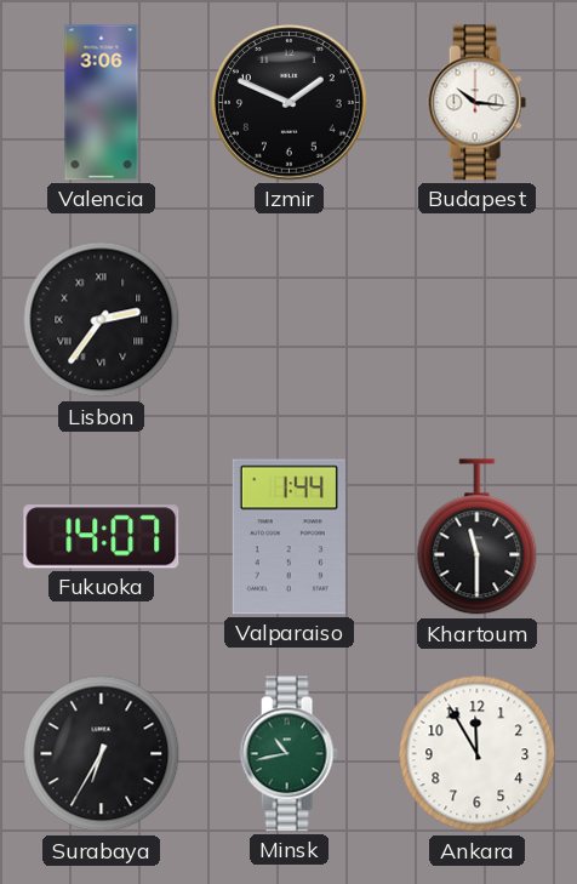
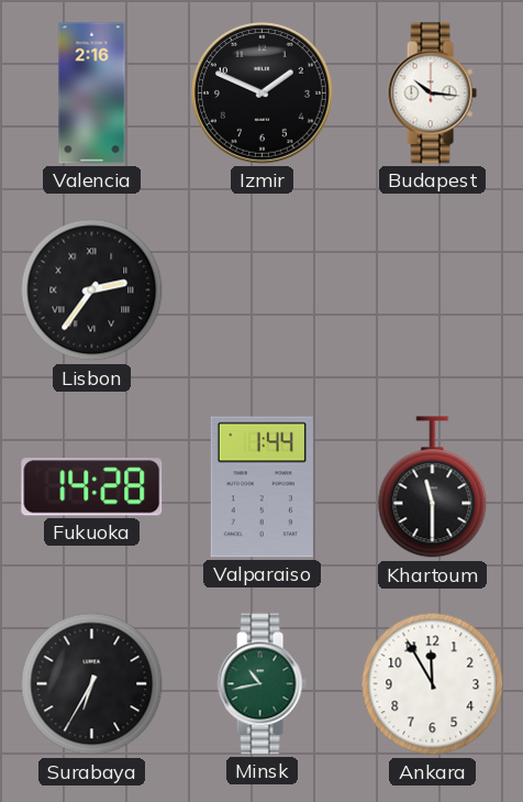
Valencia: 3:06 -> 2:16 (92, 94)
Fukuoka: 14:07 -> 14:28 (92, 487)
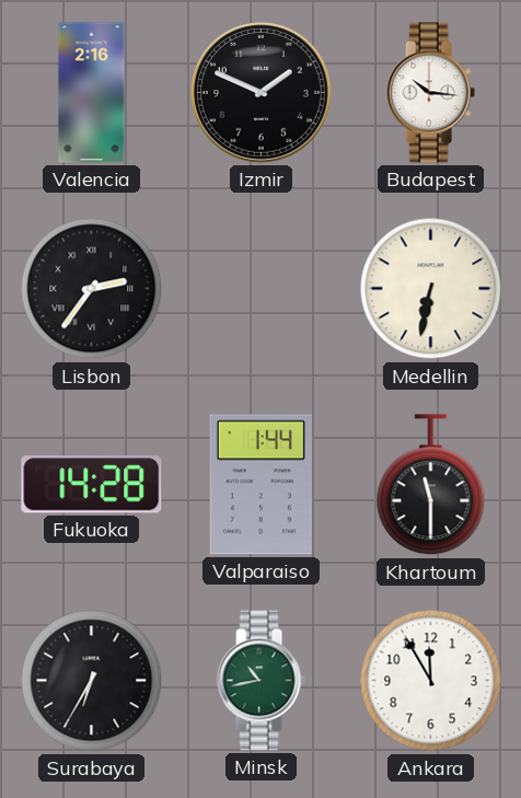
Medellin: none -> 6:32 (431, 289)
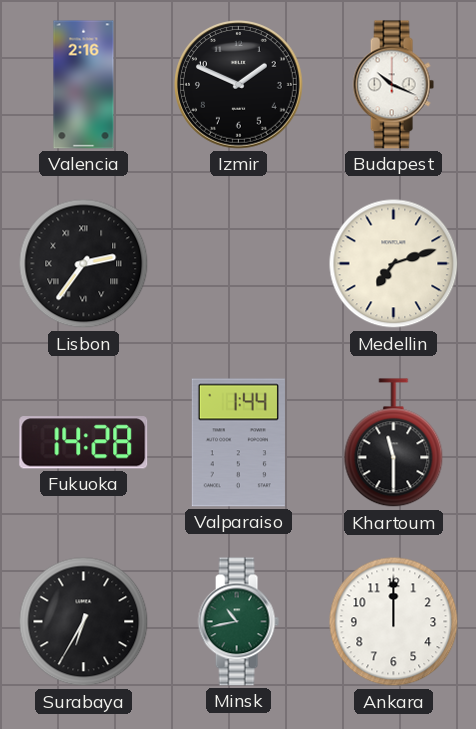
Budapest: 10:16 -> 10:19 (393, 85)
Medellin: 6:32 -> 7:12 (394, 264)
Ankara: 11:55 -> 12:00 (394, 622)
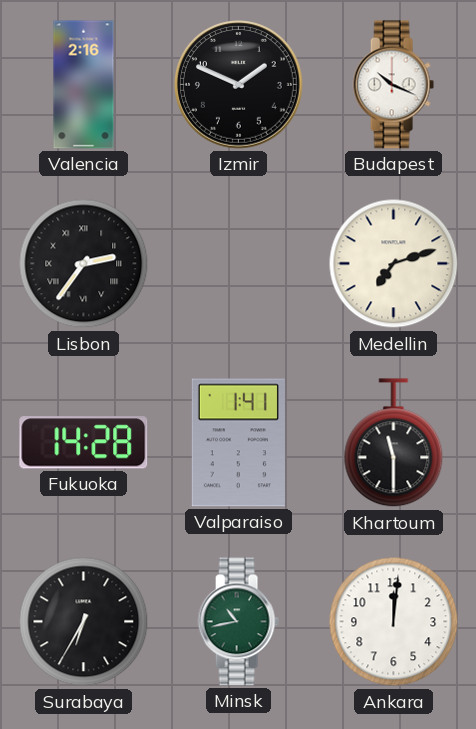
Valparaiso: 1:44 -> 1:41 (238, 443)
Ankara: 12:00 -> 12:01 (394, 622)
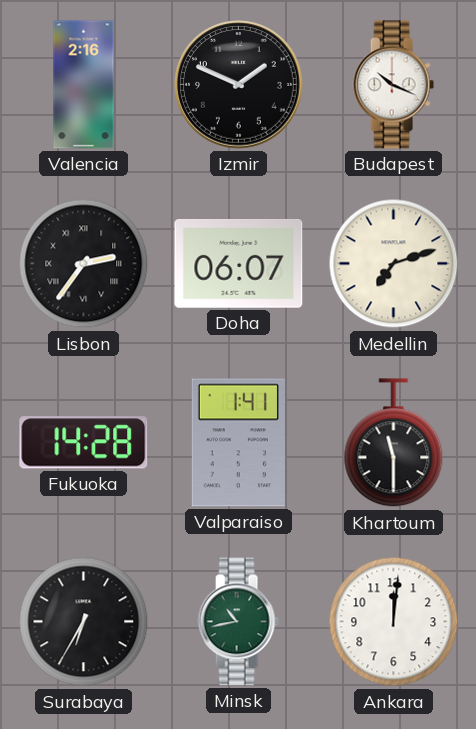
Doha: none -> 06:07 (239, 264)
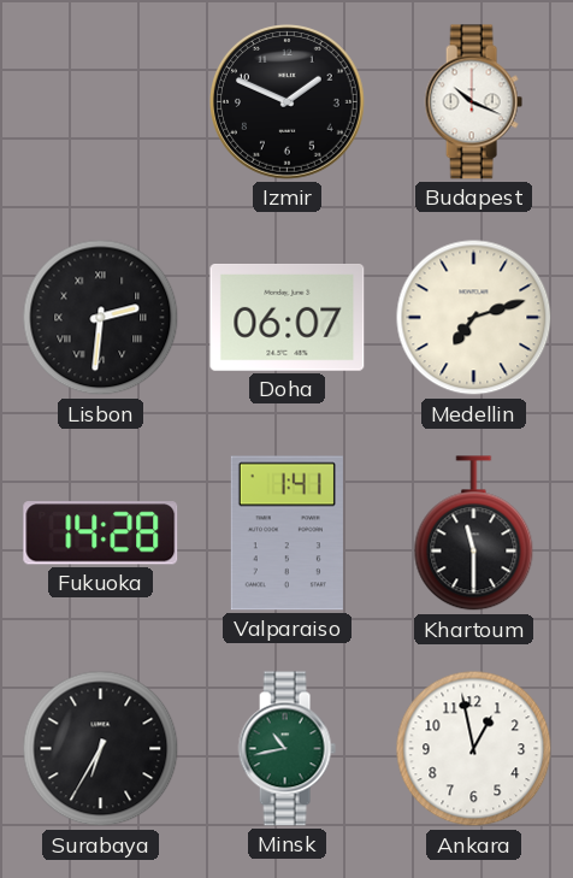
Valencia: 2:16 -> none (84, 85)
Lisbon: 2:36 -> 2:31 (101, 318)
Ankara: 12:01 -> 12:58 (474, 749)
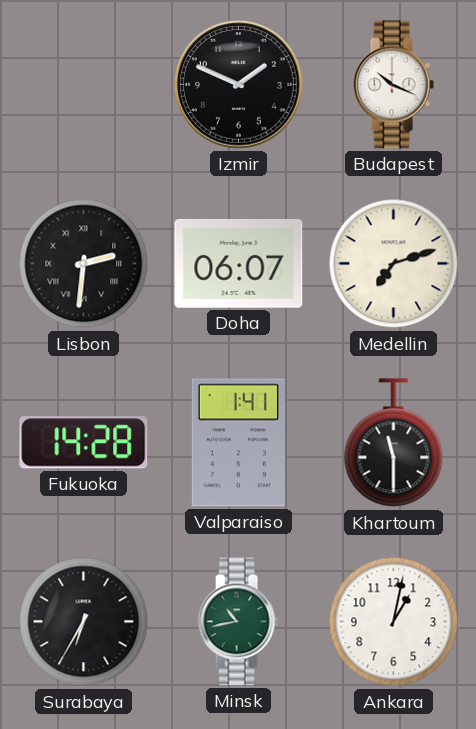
Ankara: 12:58 -> 1:02 (394, 622)
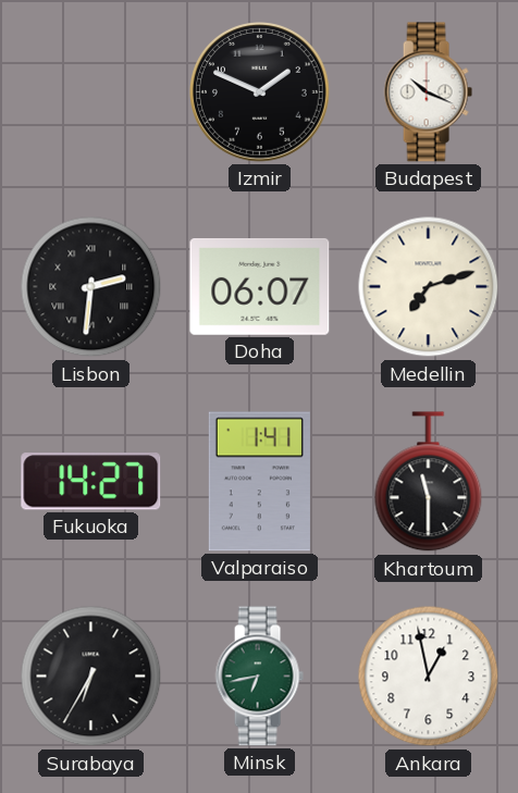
Fukuoka: 14:28 -> 14:27 (91, 482)
Minsk: 10:43 -> 6:43 (259, 677)
Ankara: 1:02 -> 12:58 (429, 677)
